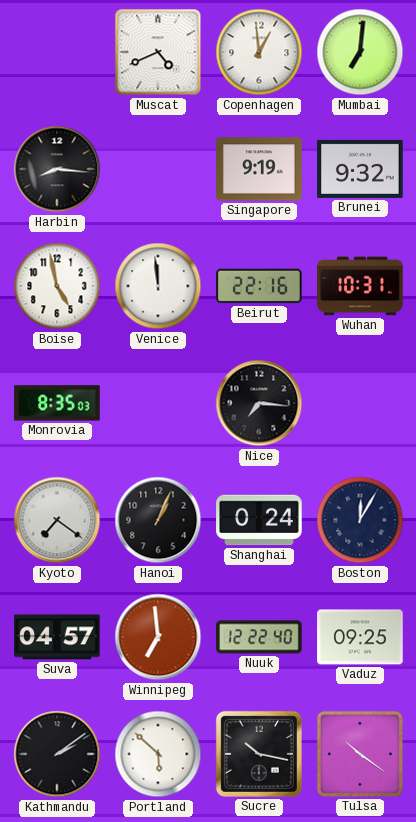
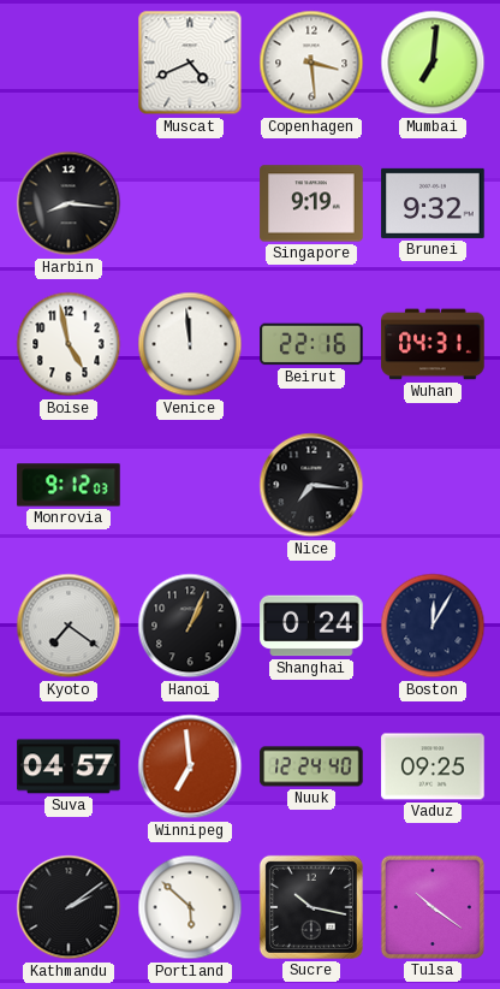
Copenhagen: 12:59 -> 3:29 (311, 63)
Wuhan: 10:31 -> 04:31 (433, 344)
Monrovia: 8:35 -> 9:12 (69, 485)
Nuuk: 12:22 -> 12:24 (311, 766)
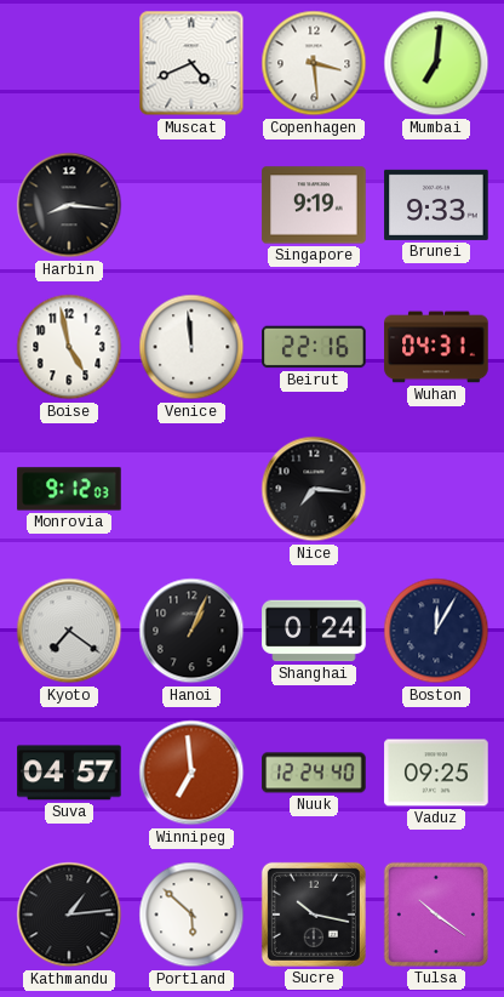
Brunei: 9:32 -> 9:33 (436, 205)
Kathmandu: 2:09 -> 1:14 (69, 915)
